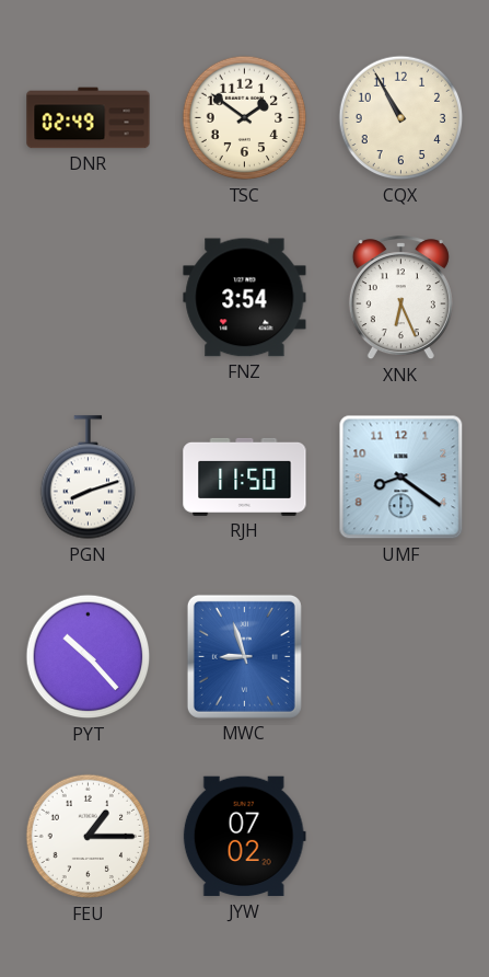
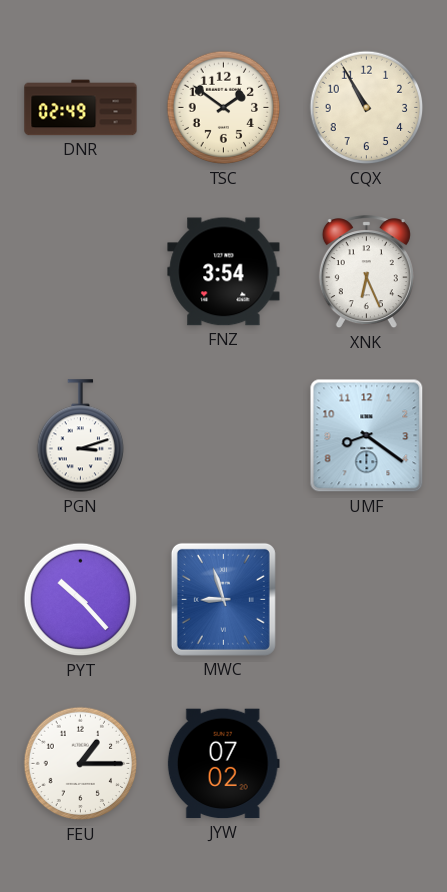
PGN: 8:12 -> 3:12 (80, 436)
RJH: 11:50 -> none (245, 476)
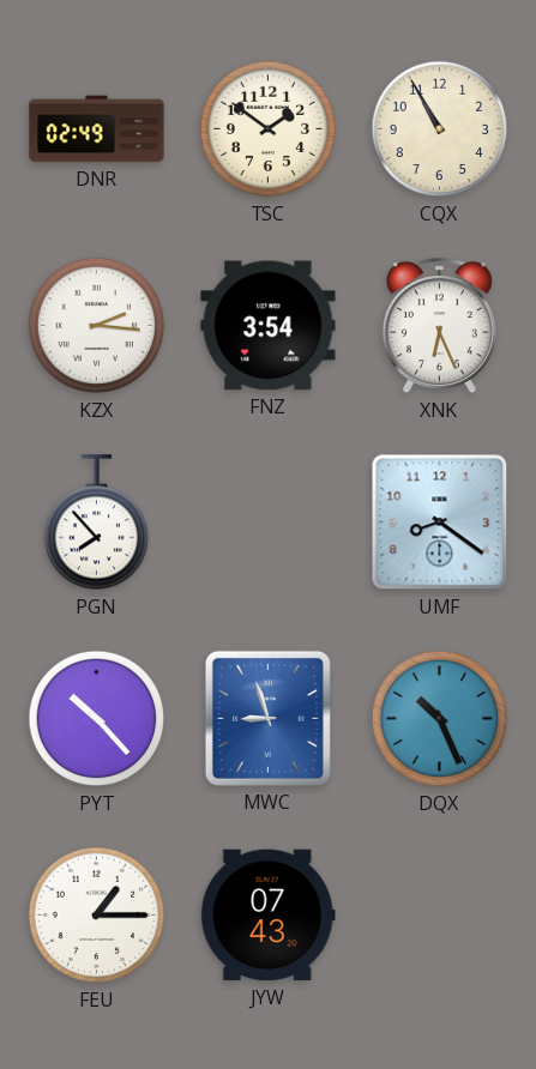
KZX: none -> 2:16 (97, 326)
PGN: 3:12 -> 7:53 (96, 523)
DQX: none -> 10:26 (440, 719)
JYW: 07:02 -> 07:43 (267, 916)
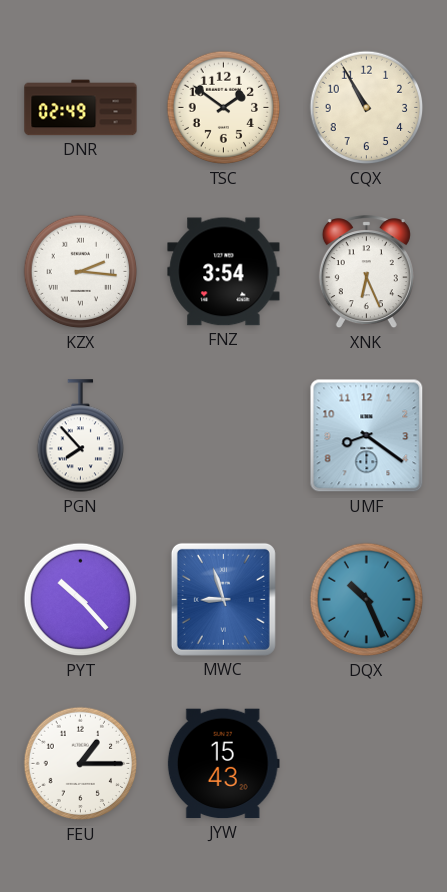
JYW: 07:43 -> 15:43 (223, 764)
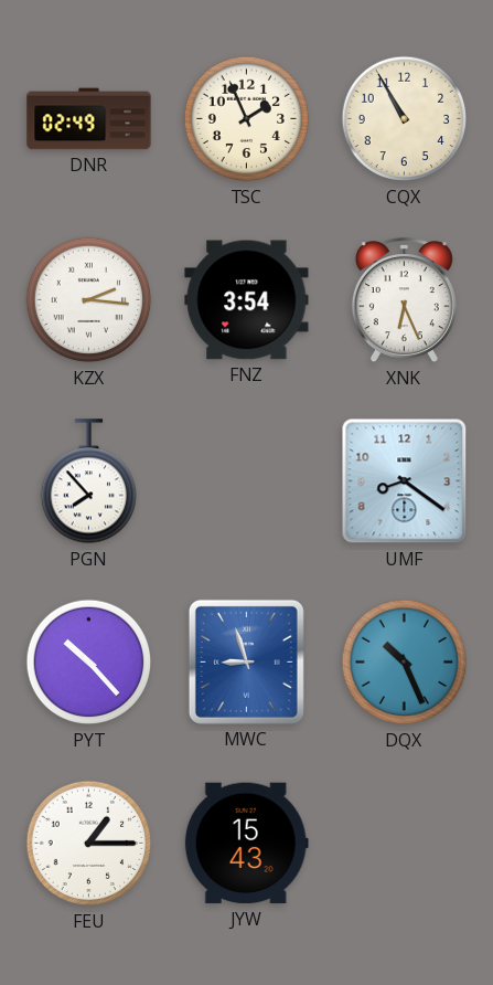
TSC: 1:51 -> 1:56 (247, 119)
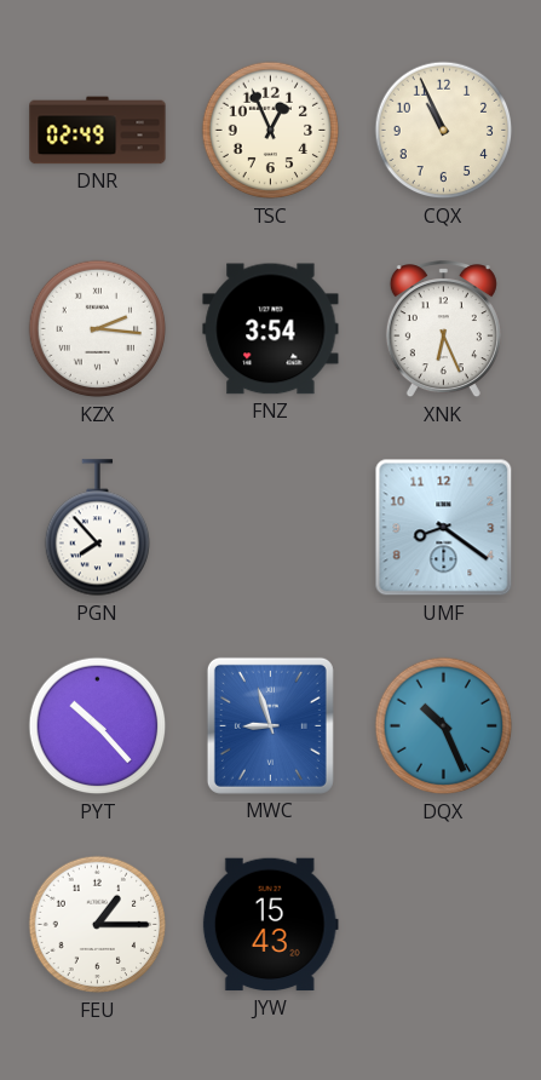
TSC: 1:56 -> 12:56 (271, 131)
CQX: 10:55 -> 10:56 (444, 131)
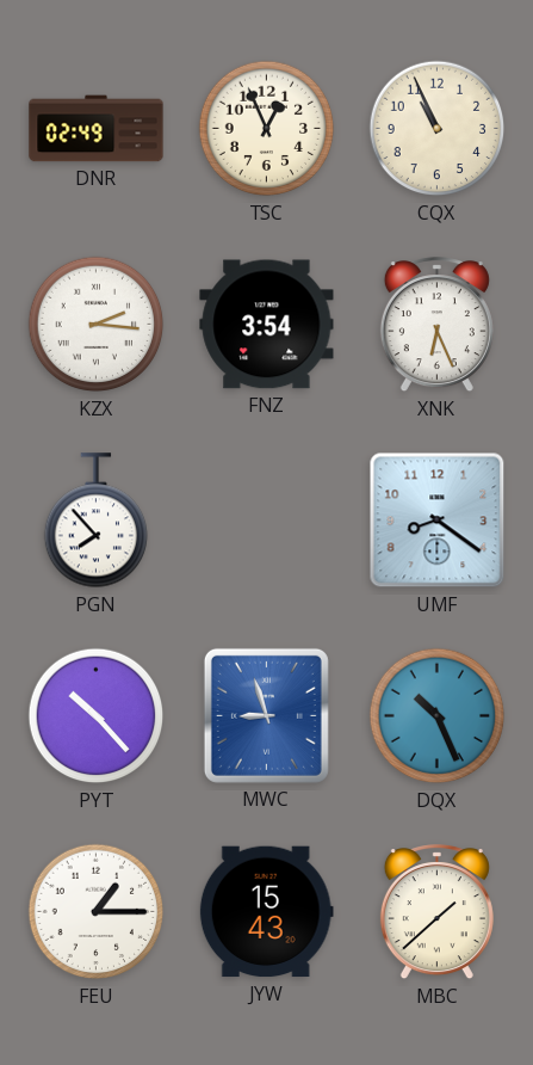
MBC: none -> 1:38 (436, 912)
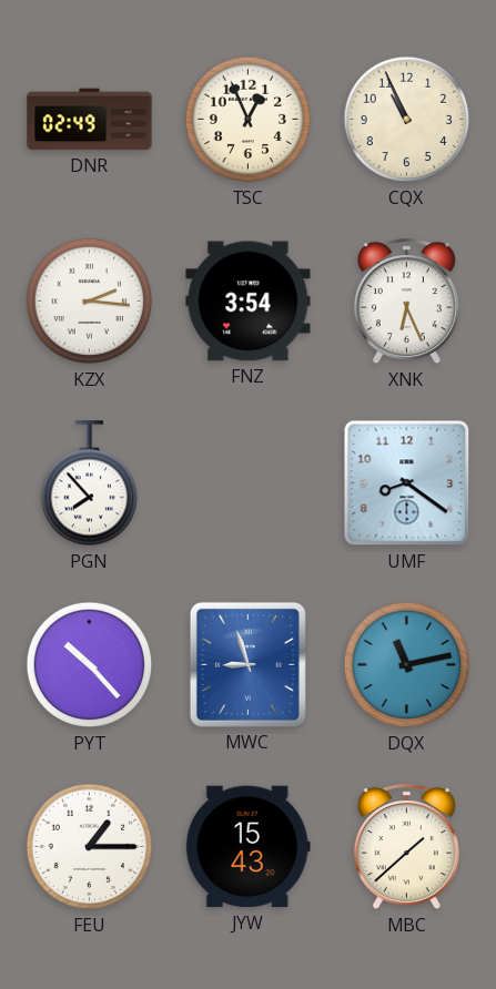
DQX: 10:26 -> 11:13 (407, 665)
